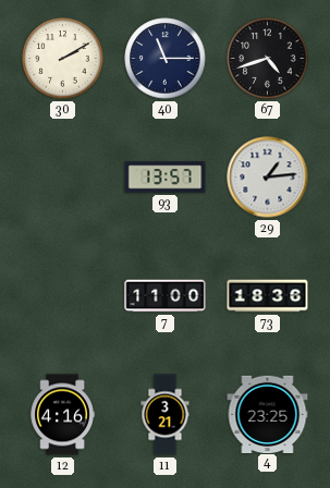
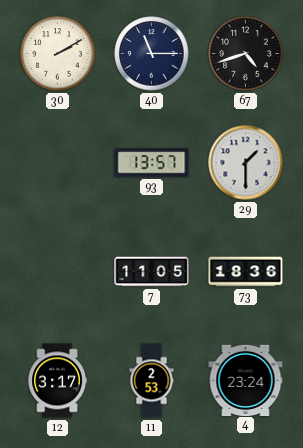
29: 1:14 -> 1:30 (246, 163)
7: 11:00 -> 11:05 (152, 272)
12: 4:16 -> 3:17 (57, 381)
11: 3:21 -> 2:53 (152, 381)
4: 23:25 -> 23:24 (246, 380)
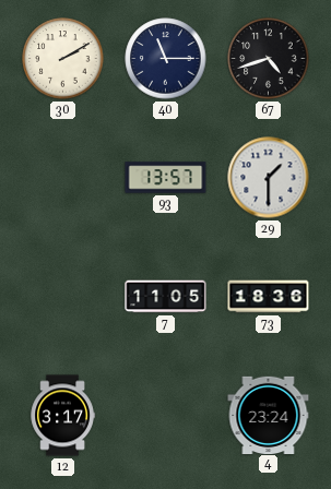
11: 2:53 -> none (152, 381)
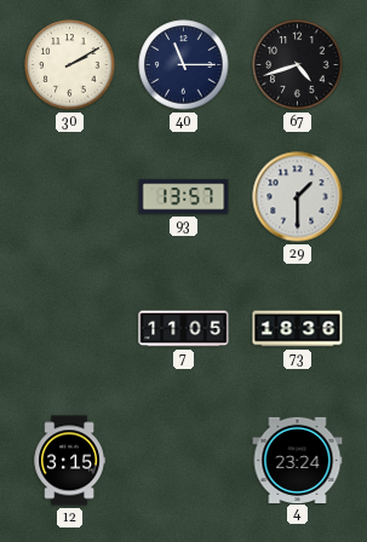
12: 3:17 -> 3:15 (69, 461)
